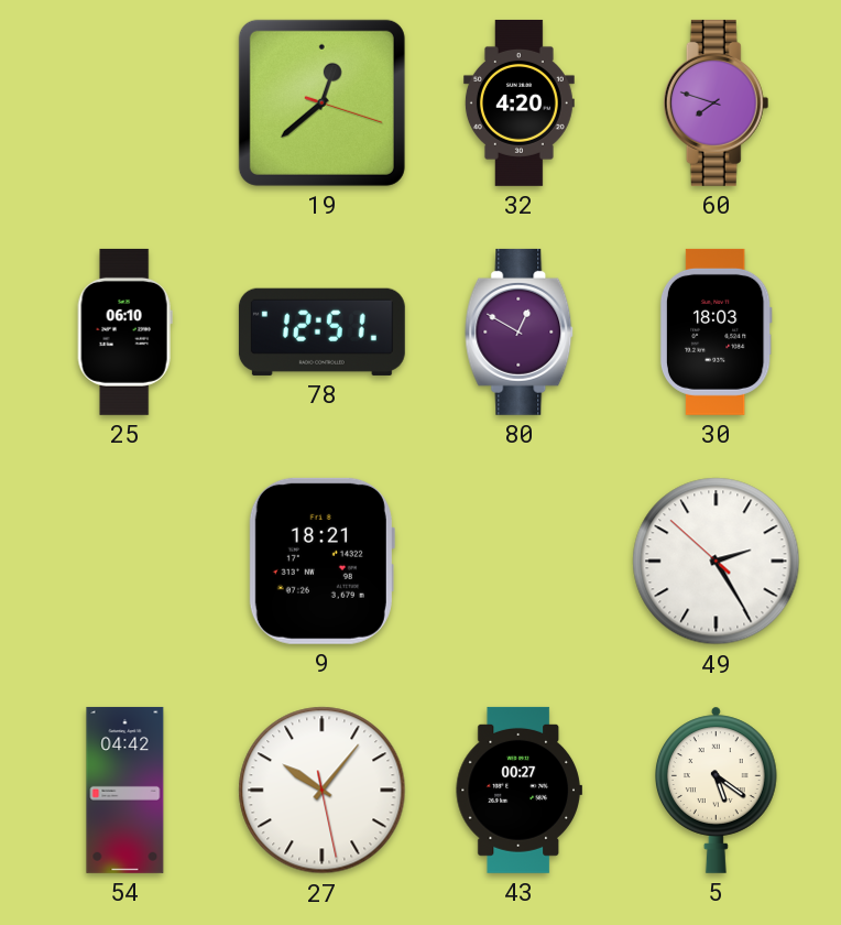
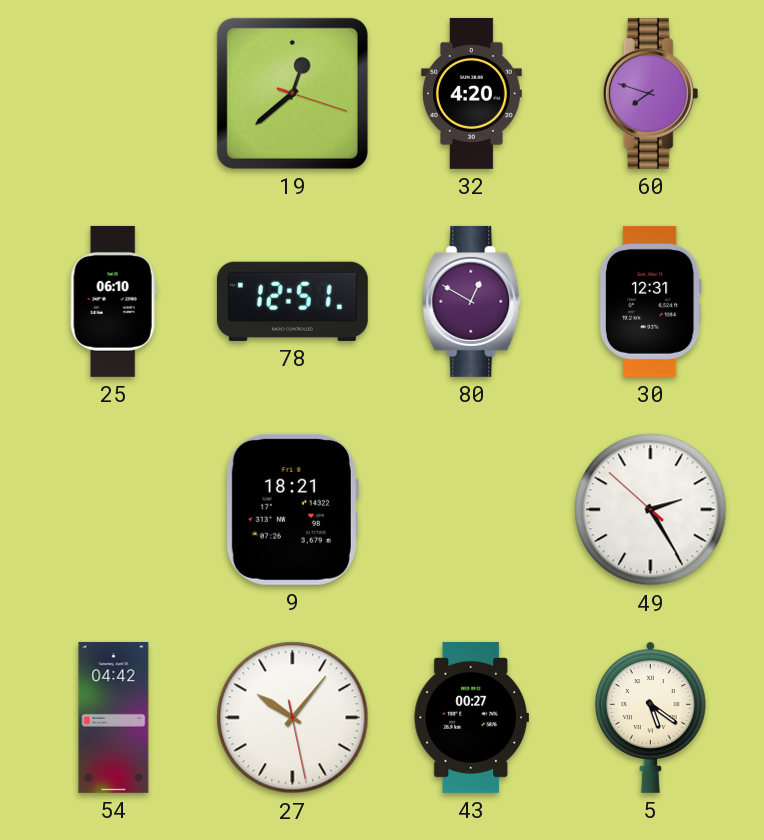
30: 18:03 -> 12:31 (650, 301)
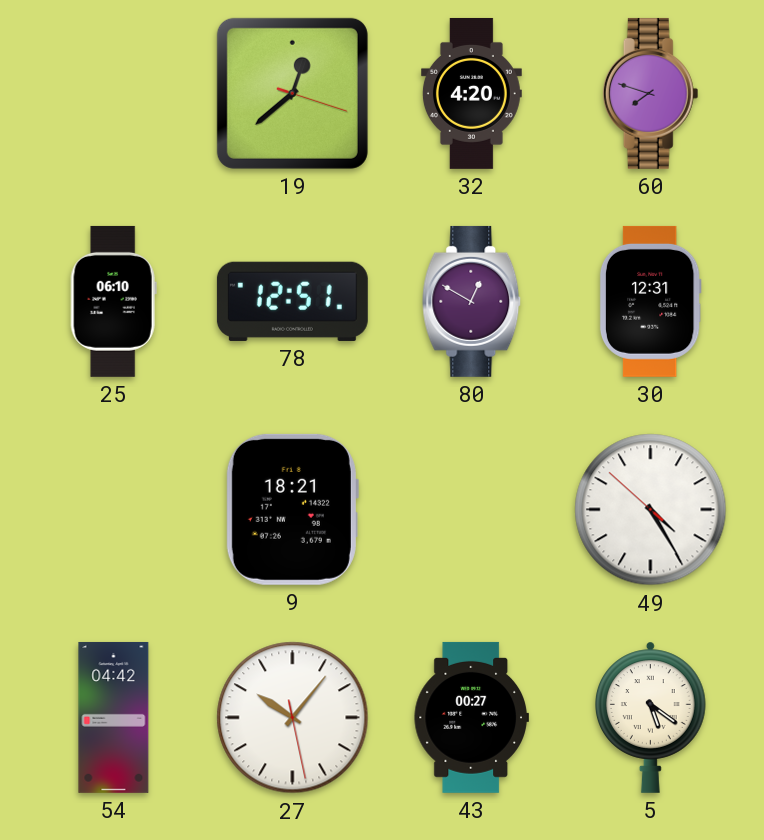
49: 2:24 -> 4:24 (651, 510)
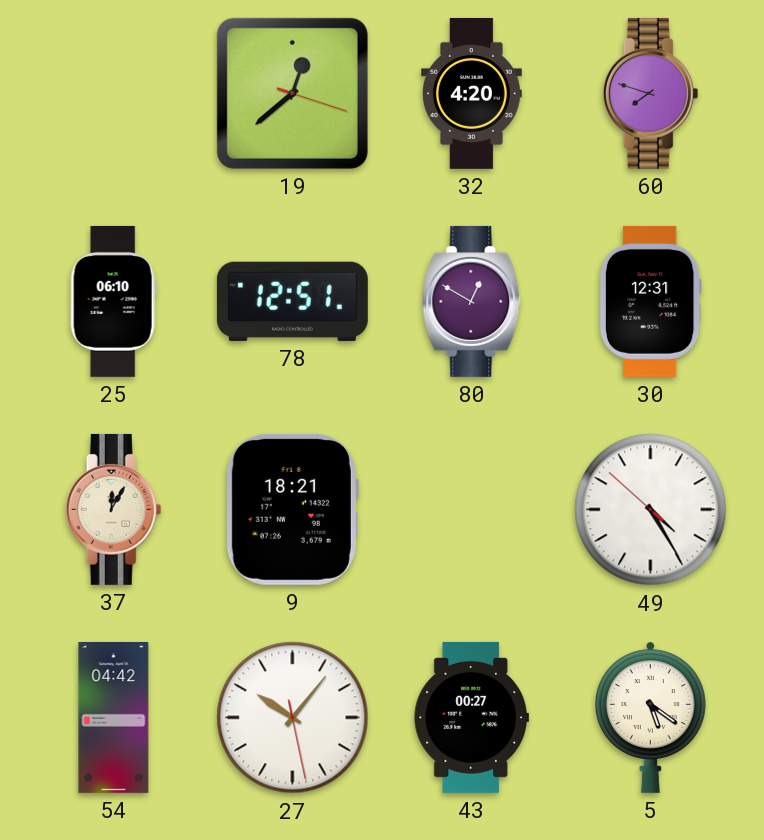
37: none -> 12:05 (114, 509)
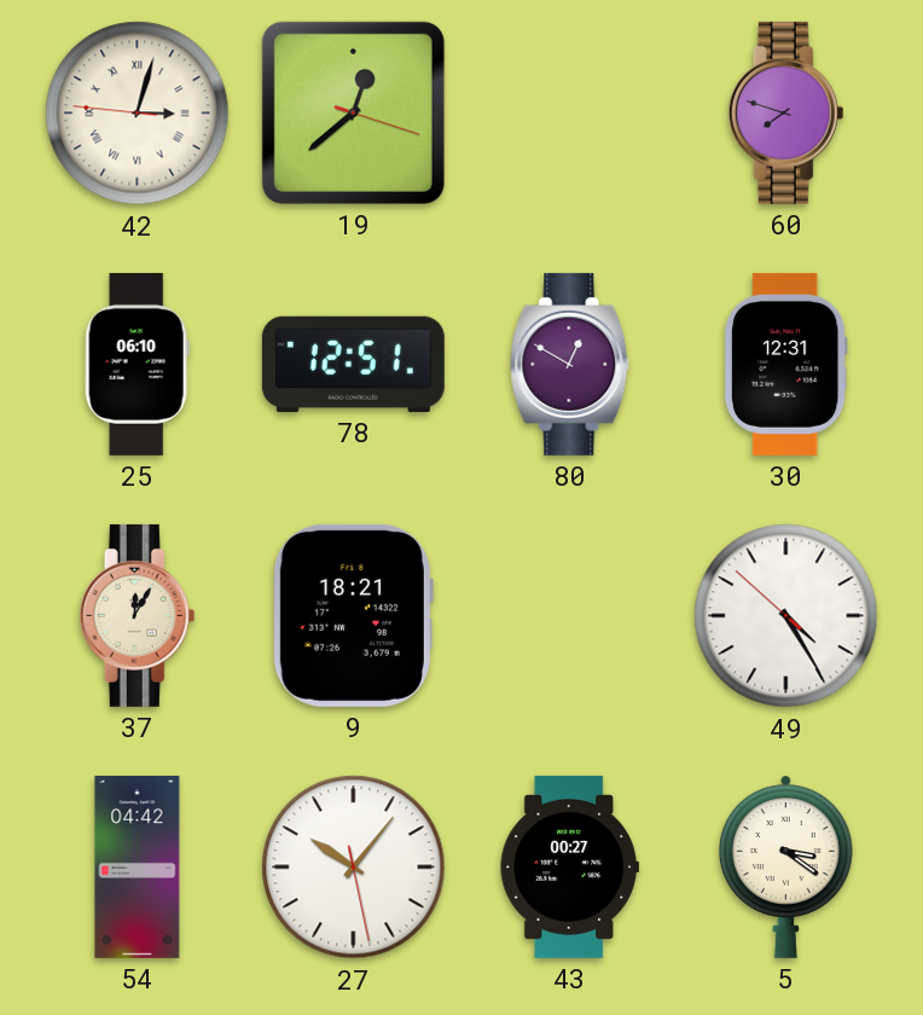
42: none -> 3:02 (138, 114)
32: 4:20 -> none (471, 93)
5: 5:21 -> 3:21 (786, 866)
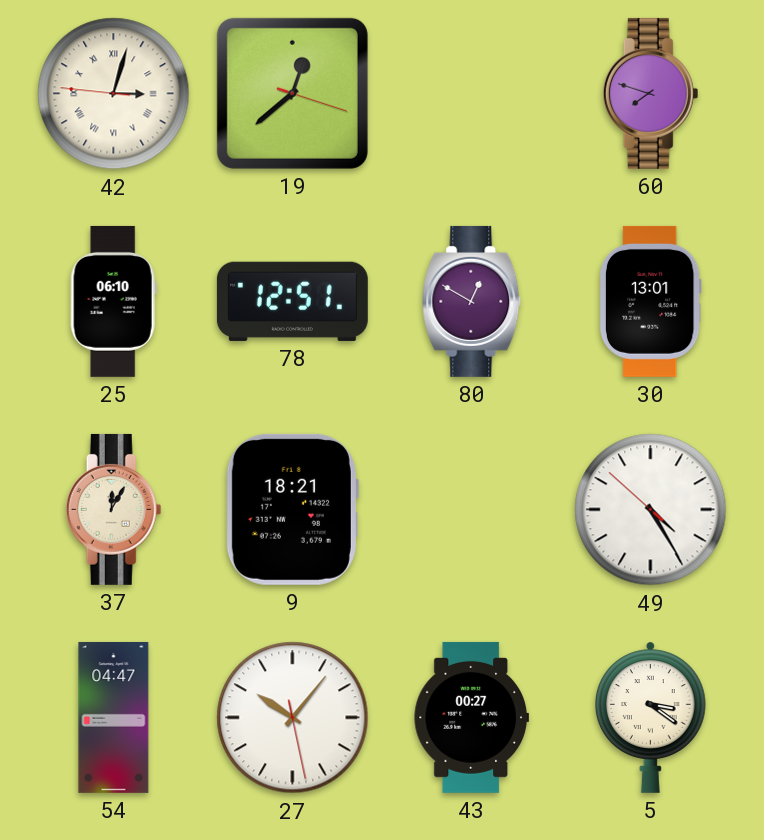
30: 12:31 -> 13:01 (650, 301)
54: 04:42 -> 04:47 (114, 717)
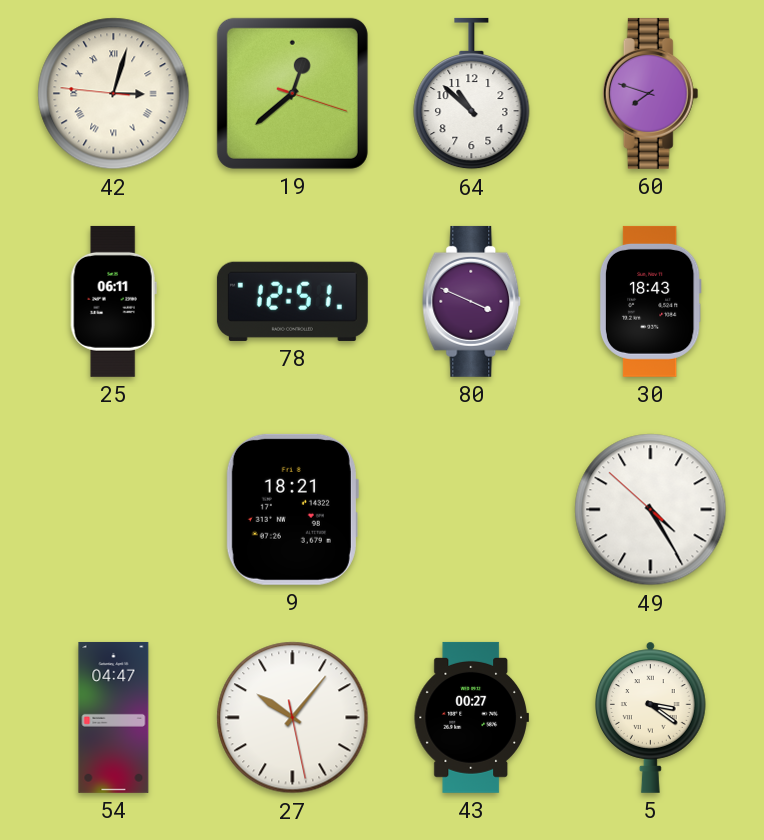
64: none -> 10:52 (472, 94)
25: 06:10 -> 06:11 (113, 301)
80: 12:50 -> 3:49 (472, 301)
30: 13:01 -> 18:43 (650, 301)
37: 12:05 -> none (114, 509)
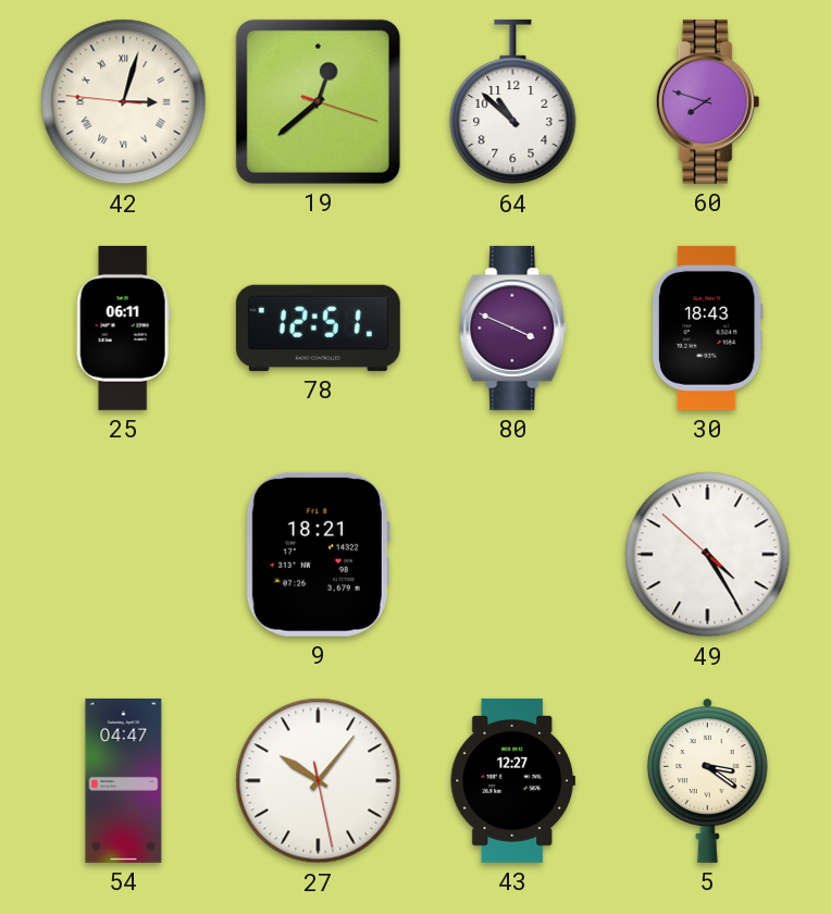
43: 00:27 -> 12:27 (512, 780)
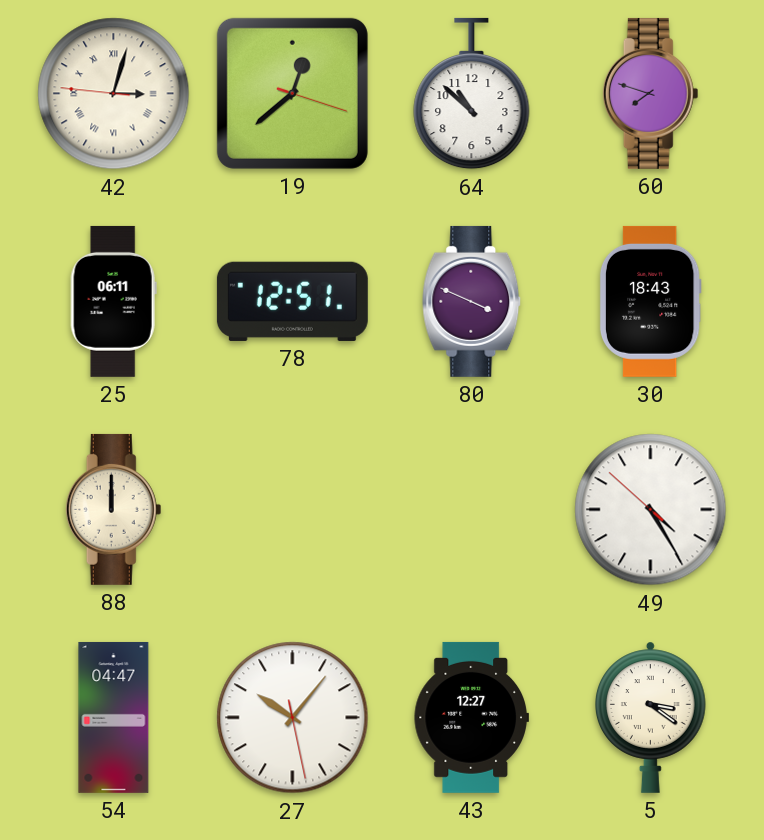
88: none -> 12:00 (114, 509)
9: 18:21 -> none (318, 554)
